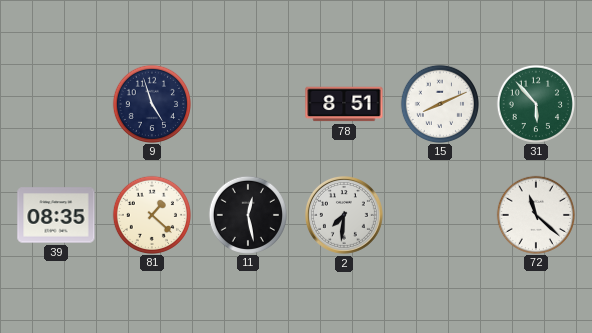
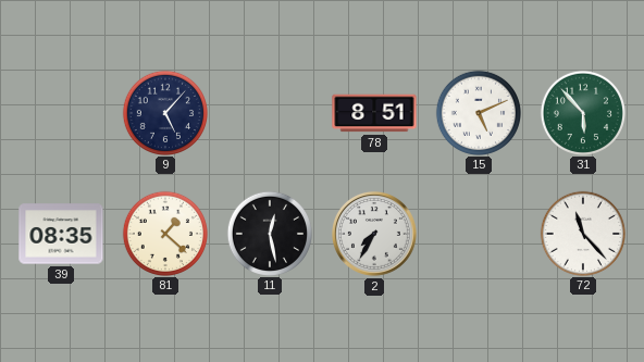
9: 4:57 -> 5:07 (164, 112)
15: 8:11 -> 5:11 (478, 112)
2: 7:31 -> 7:35 (374, 234)
72: 11:22 -> 11:23 (582, 233)
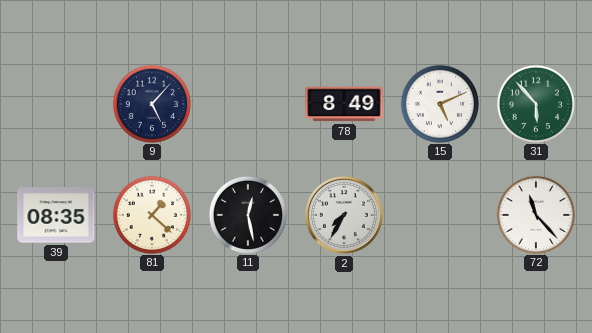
78: 8:51 -> 8:49 (344, 104)
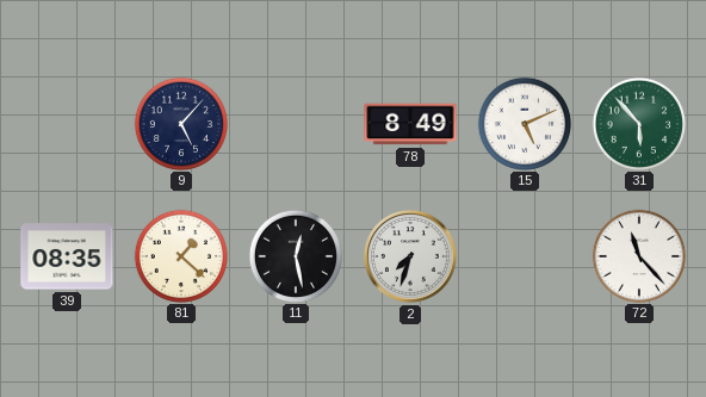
2: 7:35 -> 7:33 (410, 256)
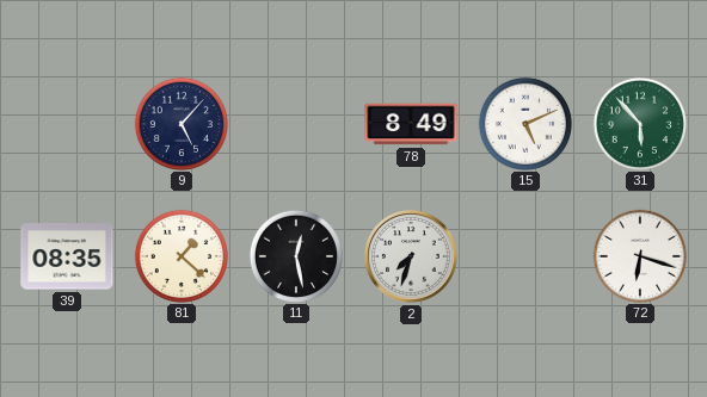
72: 11:23 -> 6:18 (639, 255)
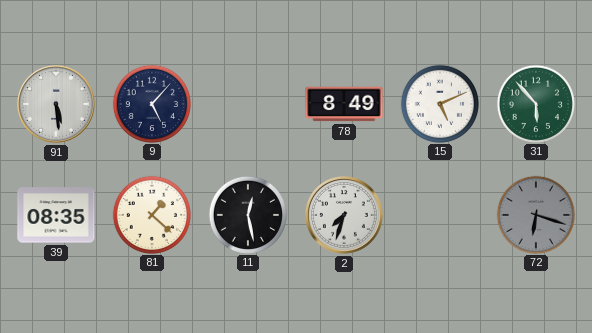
91: none -> 5:29 (56, 104)
72 dial: white -> grey (535, 214)
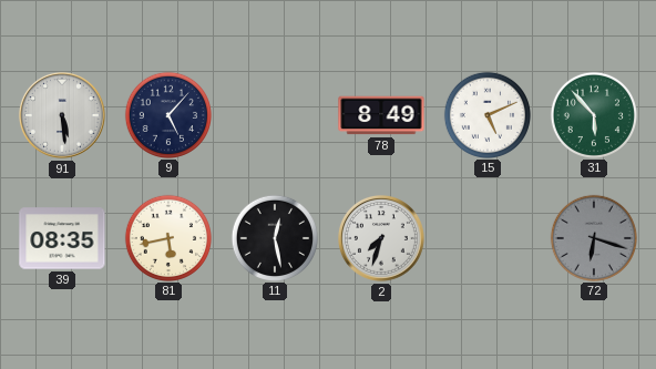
81: 1:22 -> 5:43 (167, 237)
